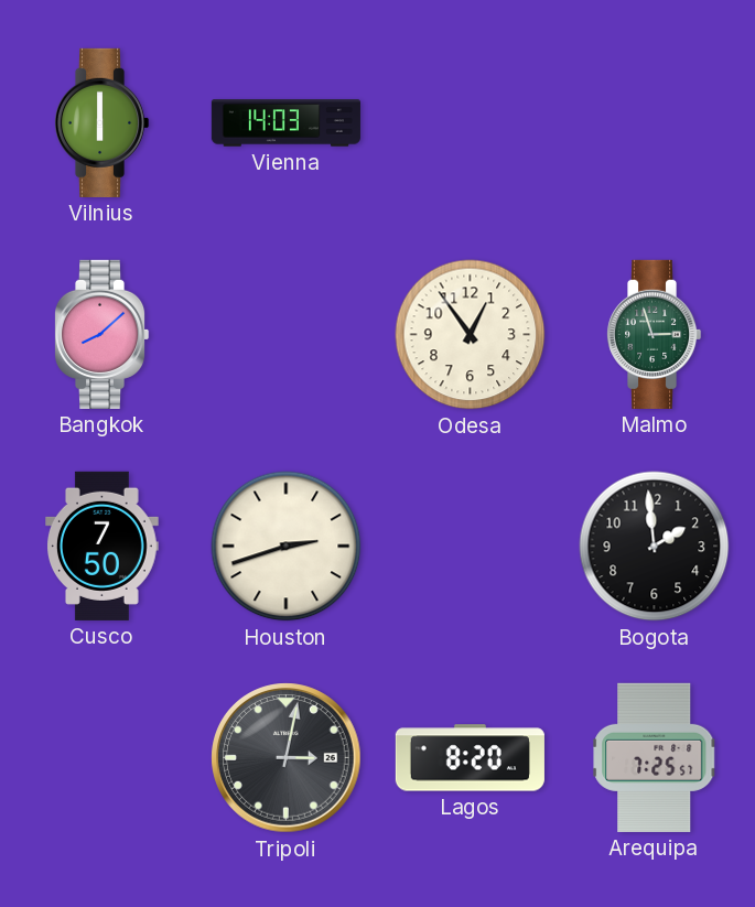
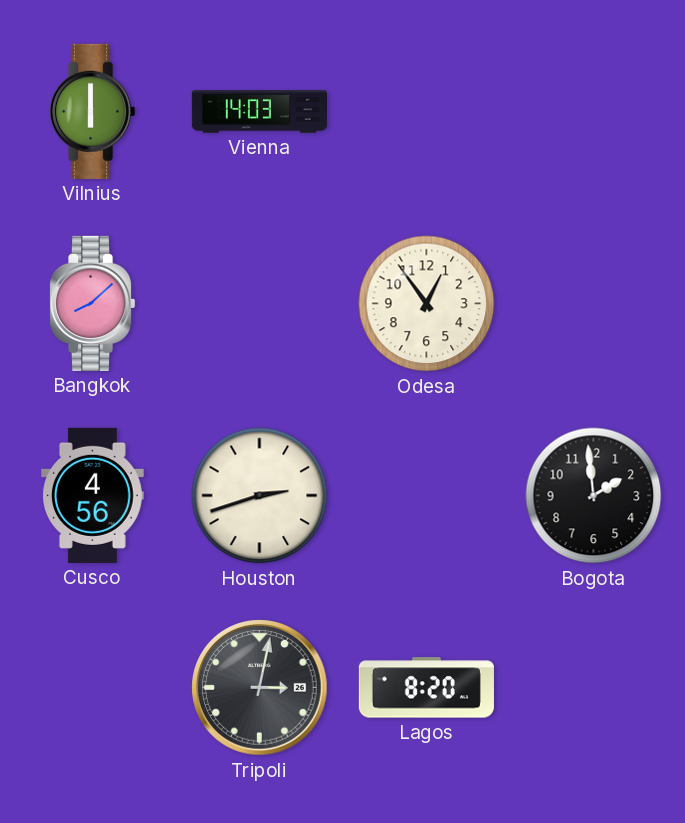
Malmo: 2:57 -> none (654, 334)
Cusco: 7:50 -> 4:56 (93, 495)
Arequipa: 7:25 -> none (655, 757)
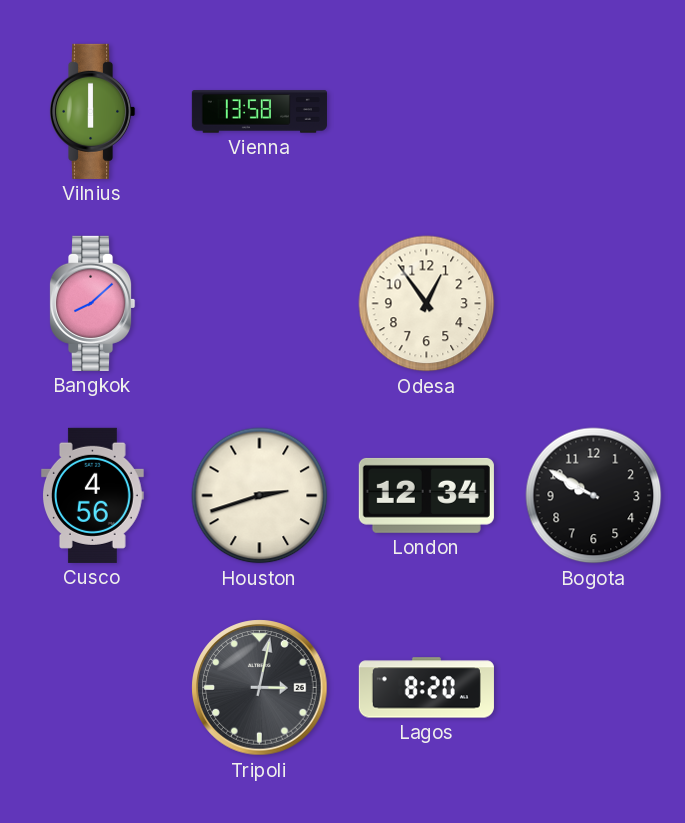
Vienna: 14:03 -> 13:58 (259, 112)
London: none -> 12:34 (426, 495)
Bogota: 1:59 -> 9:50 (594, 496)
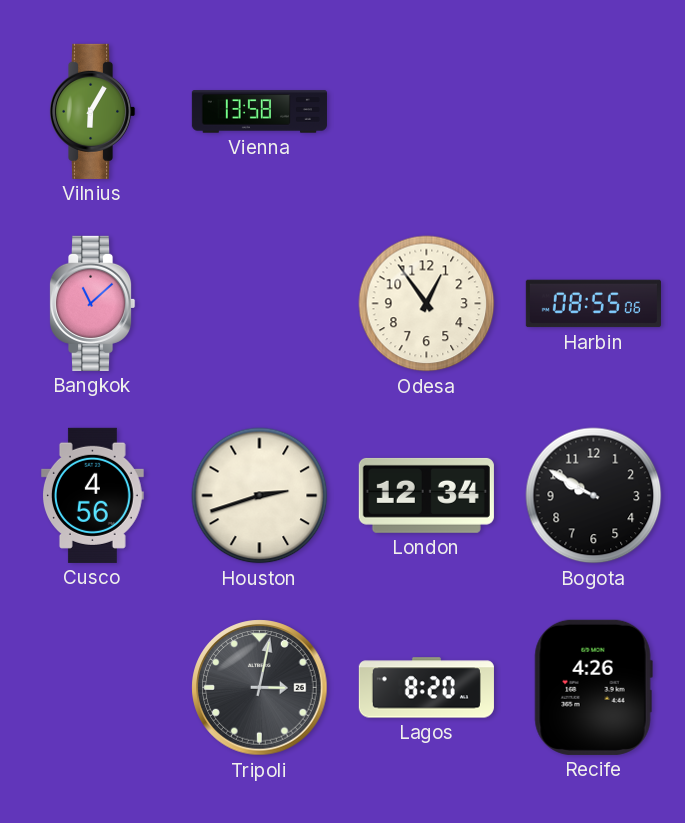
Vilnius: 6:00 -> 6:05 (92, 111)
Bangkok: 8:08 -> 11:08 (92, 303)
Harbin: none -> 08:55 (593, 304)
Recife: none -> 4:26 (593, 687)
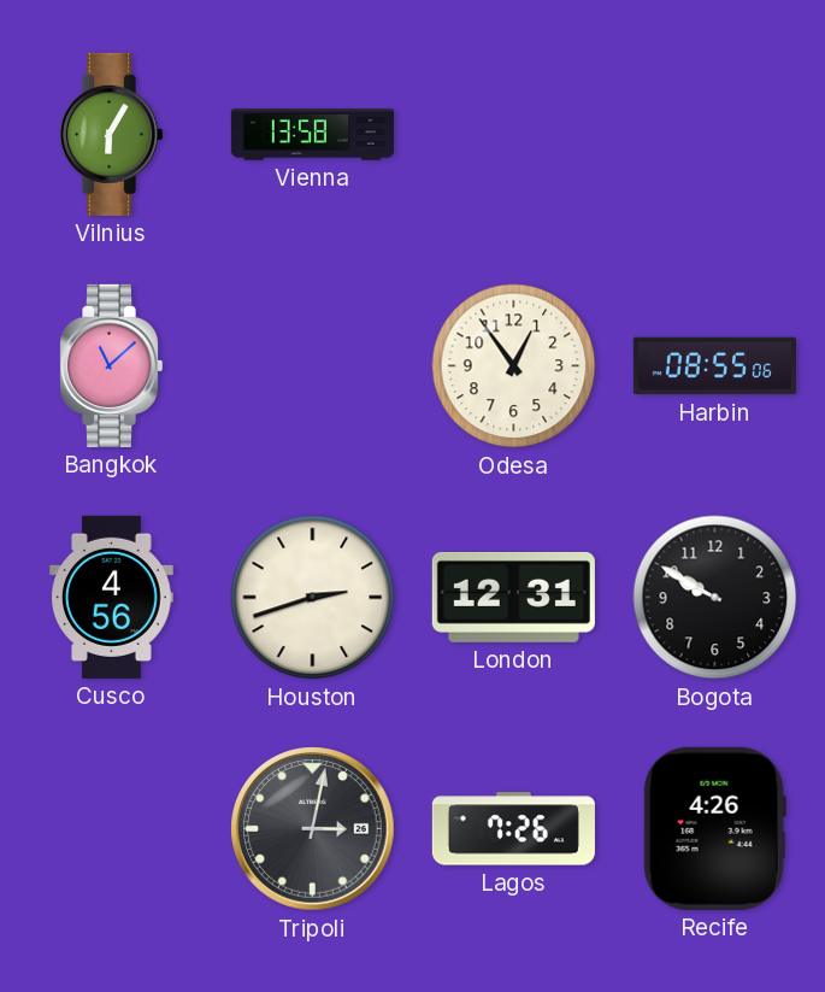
London: 12:34 -> 12:31 (513, 597)
Lagos: 8:20 -> 7:26 (513, 829)
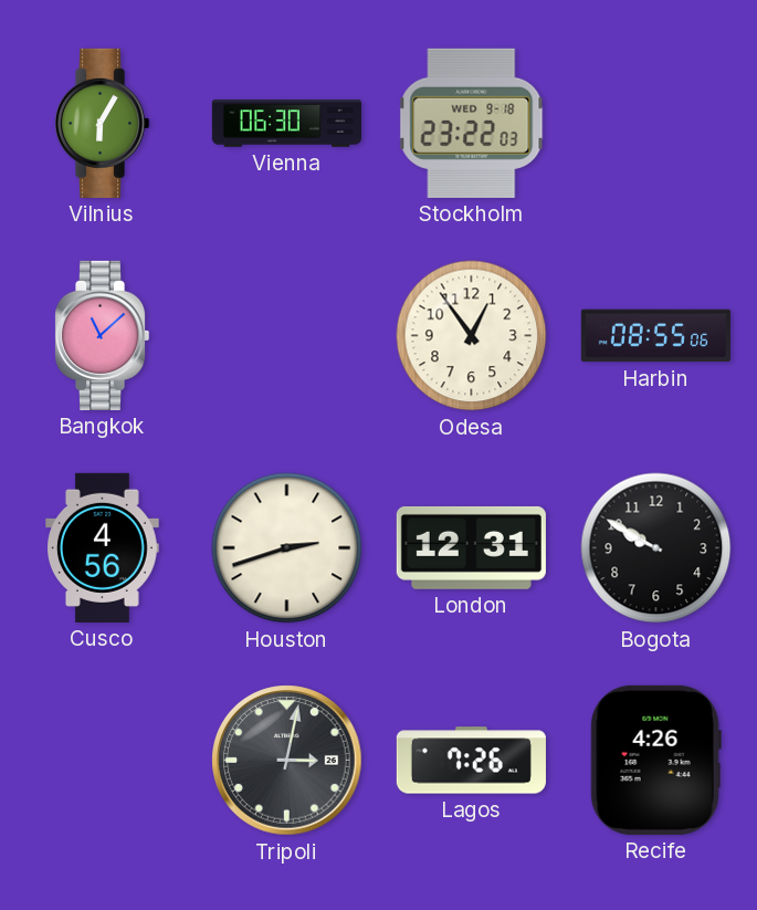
Vienna: 13:58 -> 06:30 (286, 124)
Stockholm: none -> 23:22 (472, 123)
